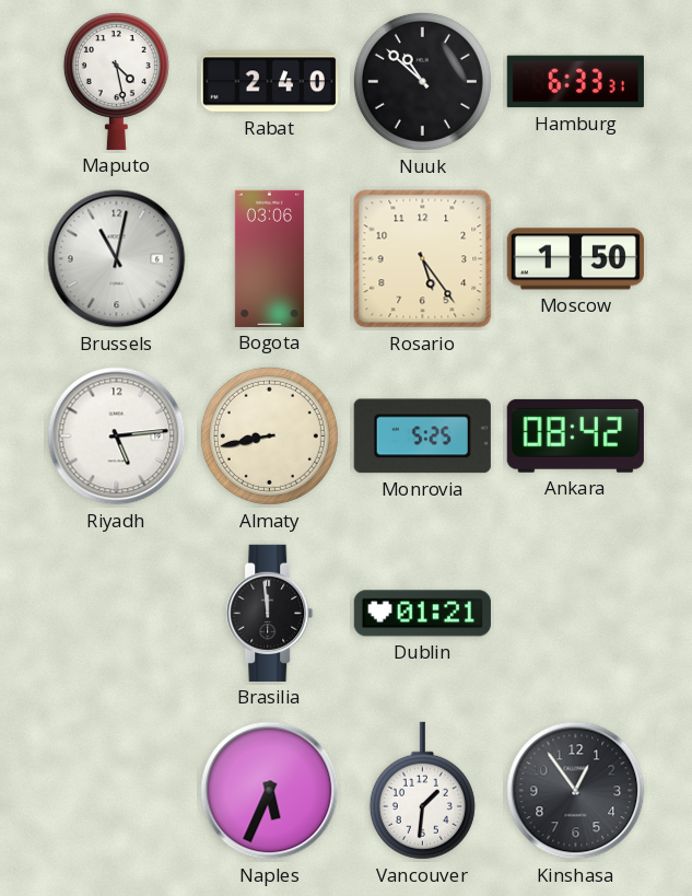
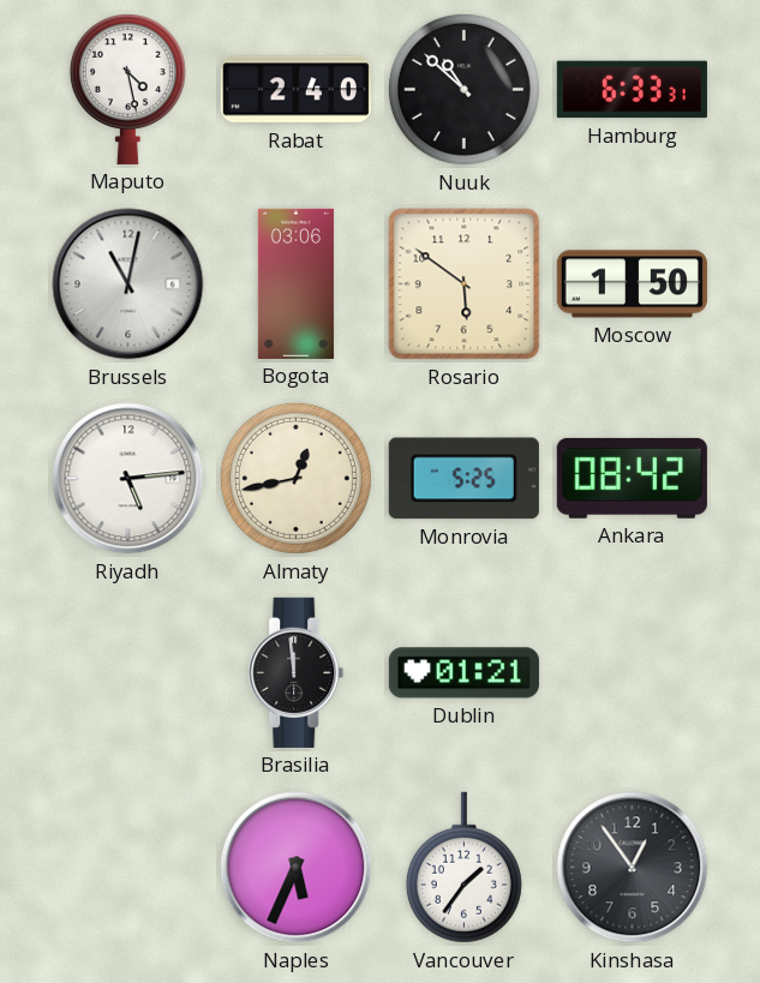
Rosario: 5:24 -> 5:51 (465, 284)
Almaty: 8:43 -> 12:43 (295, 478)
Vancouver: 1:31 -> 1:36 (463, 868)
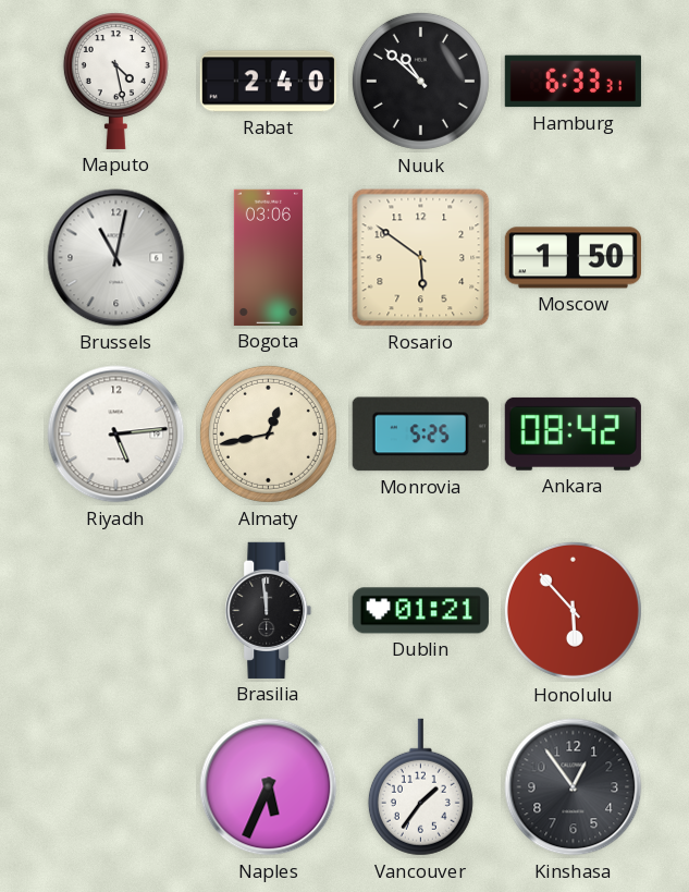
Honolulu: none -> 5:53 (573, 610)
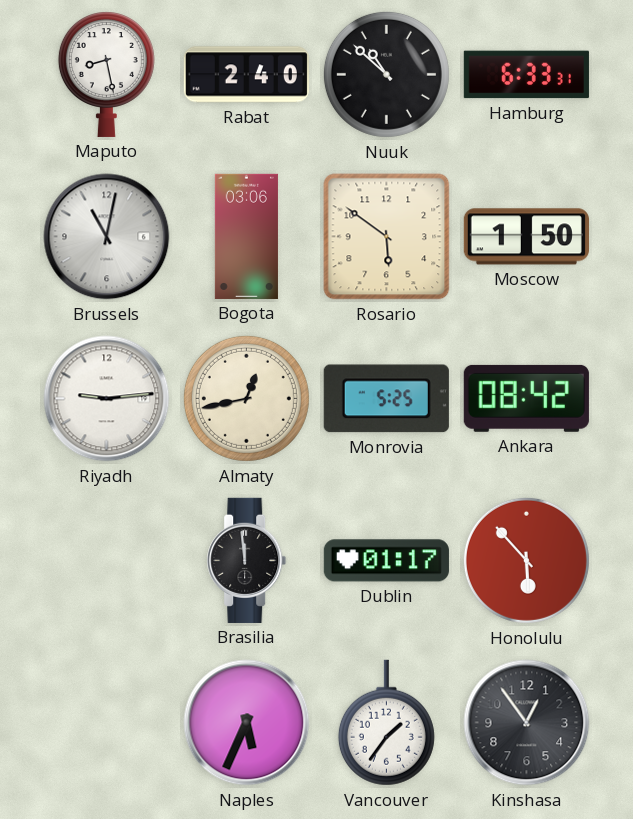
Maputo: 4:28 -> 8:28 (106, 75)
Riyadh: 5:14 -> 9:14 (107, 399)
Dublin: 01:21 -> 01:17 (386, 561)
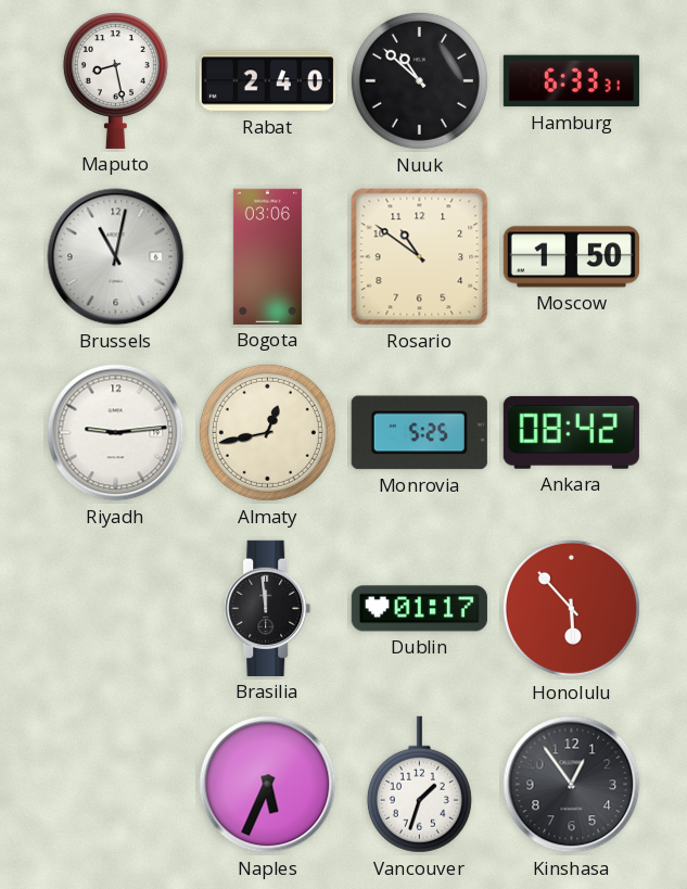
Rosario: 5:51 -> 10:51 (420, 257)
Vancouver: 1:36 -> 1:33 (419, 785)
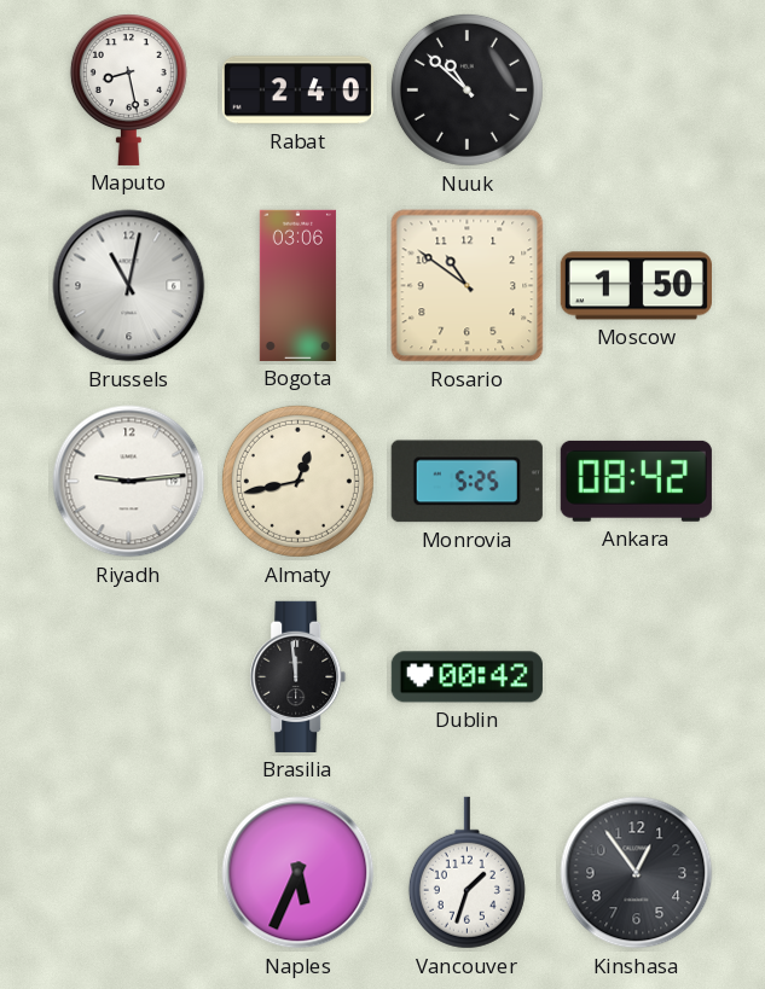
Hamburg: 6:33 -> none (571, 81)
Dublin: 01:17 -> 00:42 (466, 677)
Honolulu: 5:53 -> none (571, 608)
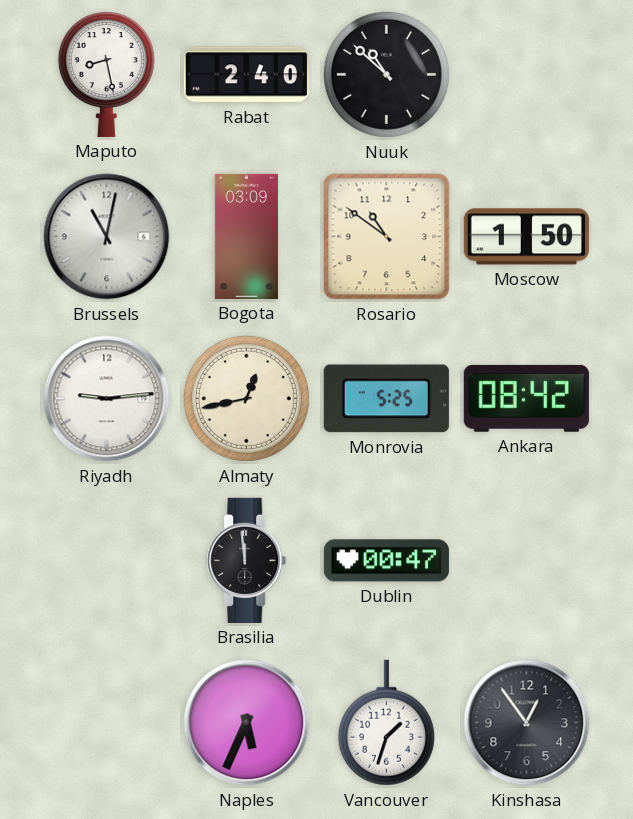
Bogota: 03:06 -> 03:09 (246, 236)
Dublin: 00:42 -> 00:47 (386, 561)
